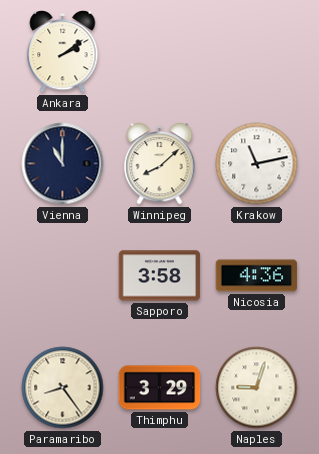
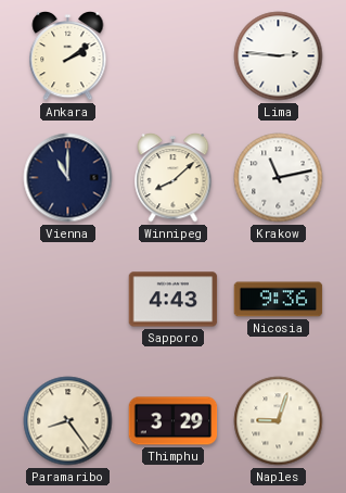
Lima: none -> 2:46 (279, 56)
Sapporo: 3:58 -> 4:43 (174, 300)
Nicosia: 4:36 -> 9:36 (279, 300)
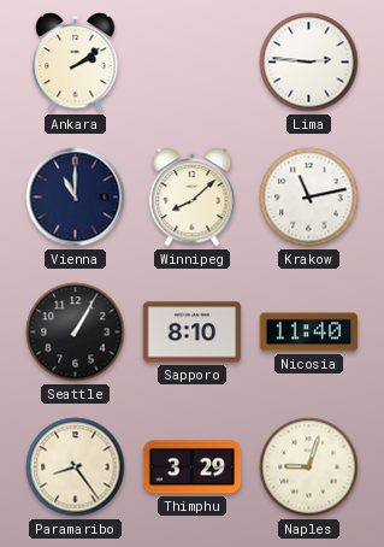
Seattle: none -> 1:05 (76, 333)
Sapporo: 4:43 -> 8:10 (193, 333)
Nicosia: 9:36 -> 11:40 (309, 333)
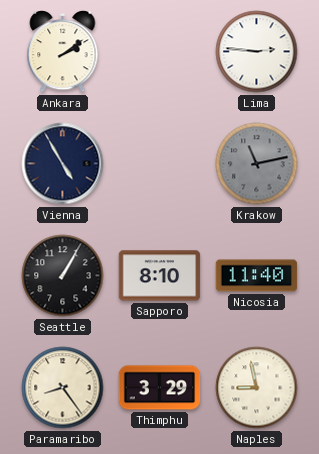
Vienna: 11:00 -> 4:55 (63, 164)
Winnipeg: 8:08 -> none (193, 198)
Krakow dial: white -> grey (257, 164)
Naples: 9:03 -> 8:58 (257, 388)
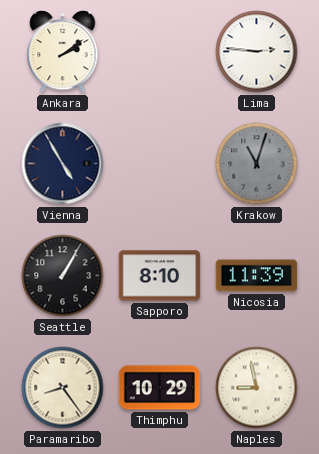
Krakow: 11:13 -> 11:03 (257, 164)
Nicosia: 11:40 -> 11:39 (257, 276)
Thimphu: 3:29 -> 10:29 (160, 388)
